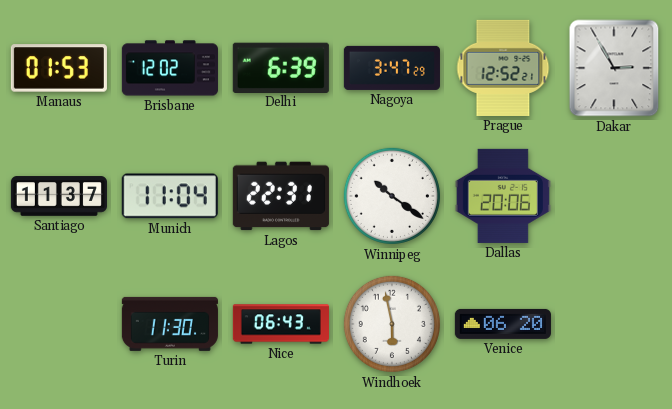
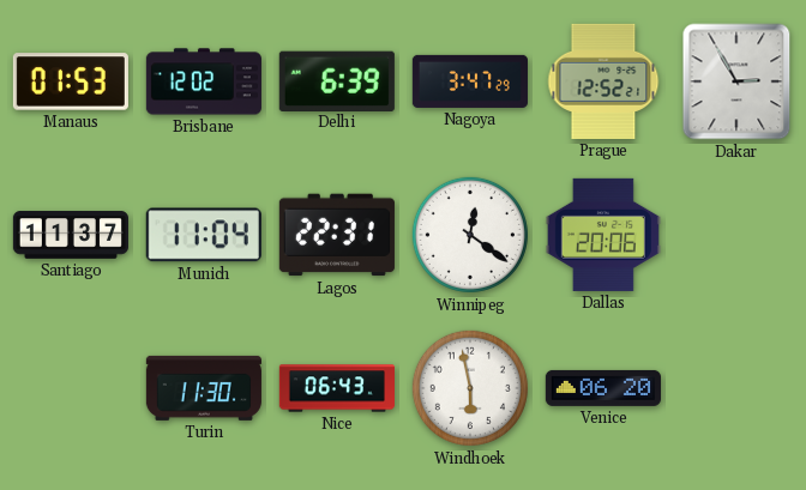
Winnipeg: 10:21 -> 12:21 (470, 235)
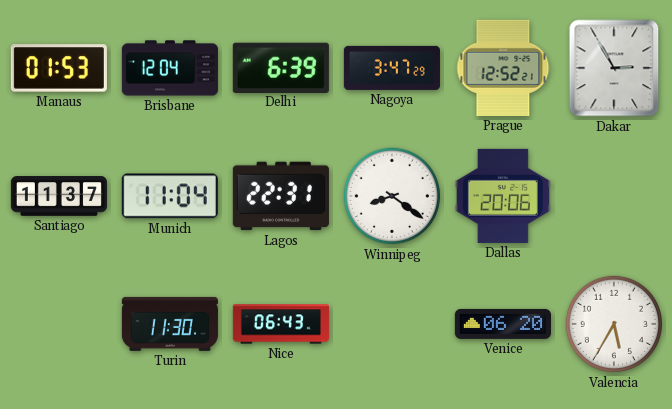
Brisbane: 12:02 -> 12:04 (170, 68)
Winnipeg: 12:21 -> 8:21 (392, 196)
Windhoek: 5:58 -> none (470, 388)
Valencia: none -> 5:35 (614, 324)
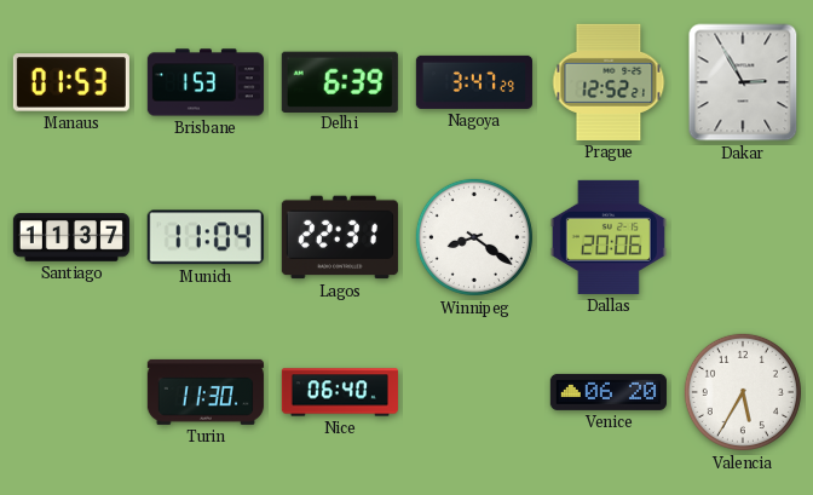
Brisbane: 12:04 -> 1:53 (206, 82)
Nice: 06:43 -> 06:40 (340, 392)
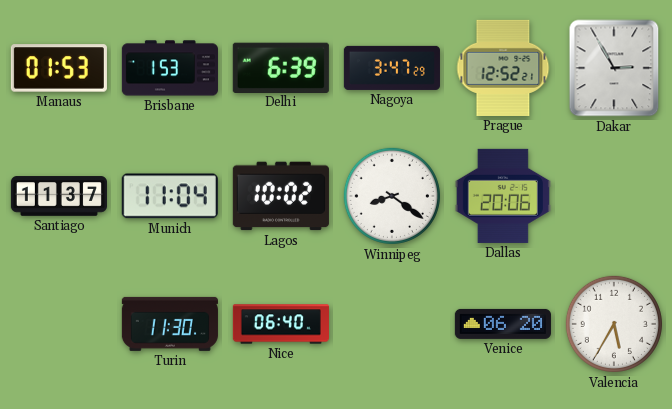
Lagos: 22:31 -> 10:02 (281, 196)
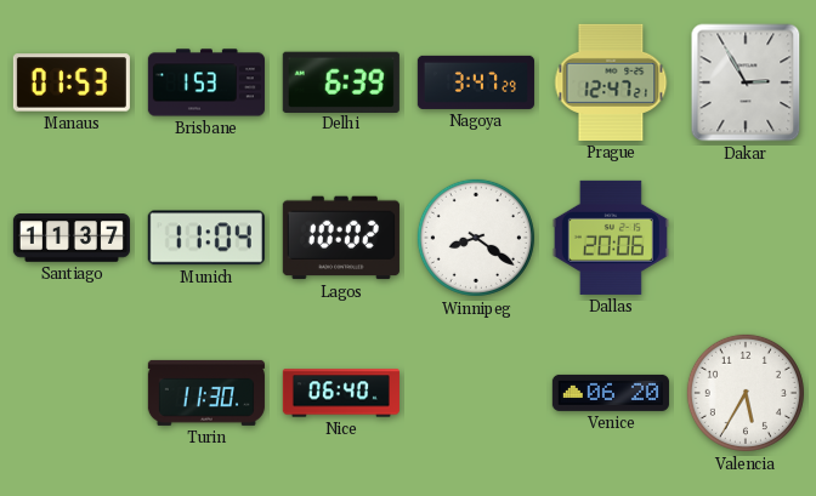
Prague: 12:52 -> 12:47 (611, 82)
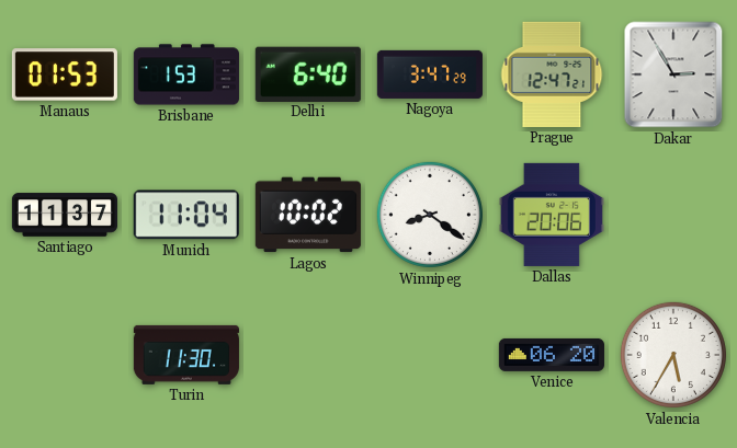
Delhi: 6:39 -> 6:40 (308, 73)
Nice: 06:40 -> none (341, 393)
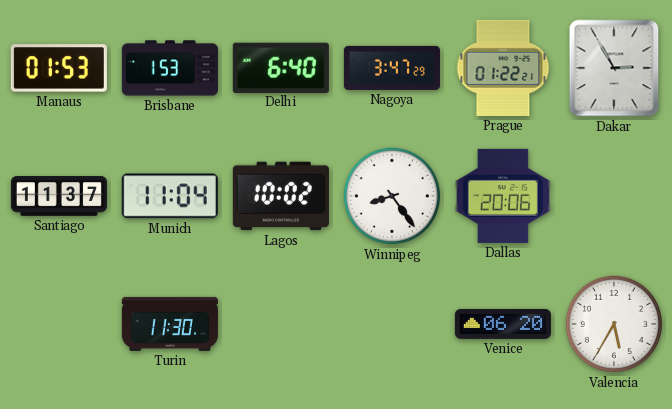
Prague: 12:47 -> 01:22 (503, 68)
Winnipeg: 8:21 -> 8:24 (392, 196)
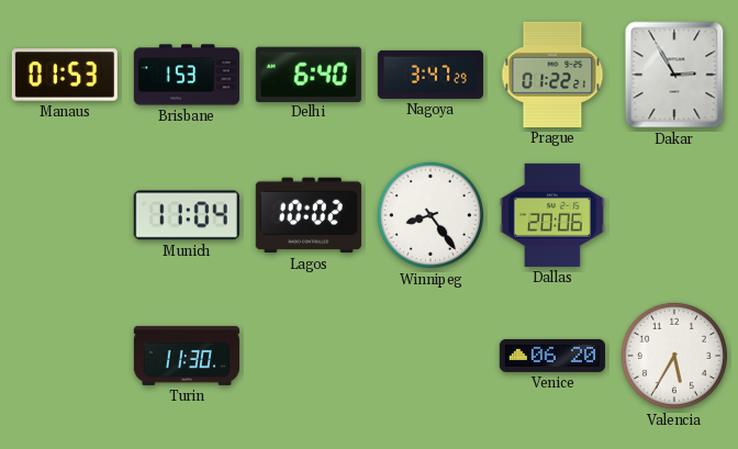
Santiago: 11:37 -> none (59, 196)
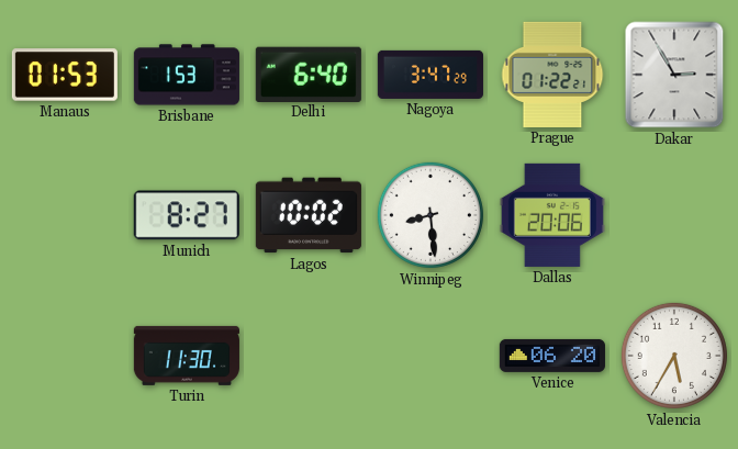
Munich: 11:04 -> 8:27 (187, 215)
Winnipeg: 8:24 -> 8:29 (431, 215)
